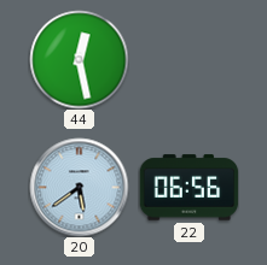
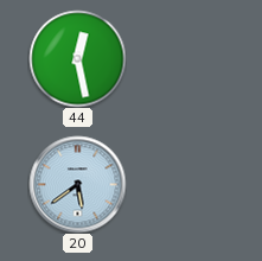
22: 06:56 -> none (188, 188)
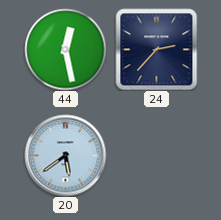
24: none -> 2:37 (156, 49)
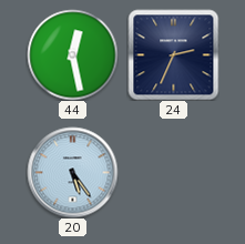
24: 2:37 -> 2:34 (173, 54)
20: 5:39 -> 5:24 (72, 172)
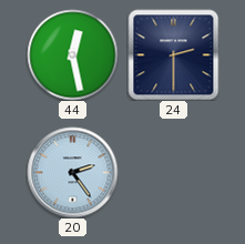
24: 2:34 -> 2:30 (173, 54)
20: 5:24 -> 2:24 (72, 172)
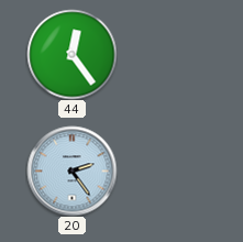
44: 12:28 -> 12:24 (71, 54)
24: 2:30 -> none (173, 54)
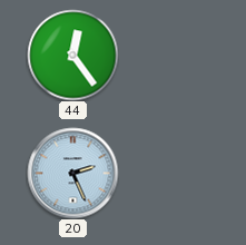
20: 2:24 -> 2:26 (72, 173)
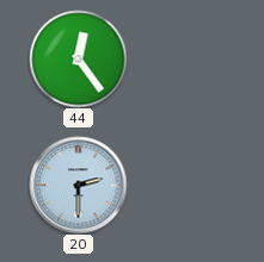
20: 2:26 -> 2:30 (78, 185)
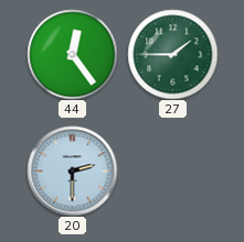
27: none -> 1:45 (172, 54)
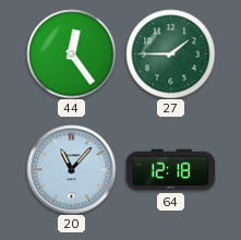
20: 2:30 -> 11:07 (71, 169)
64: none -> 12:18 (170, 170)
